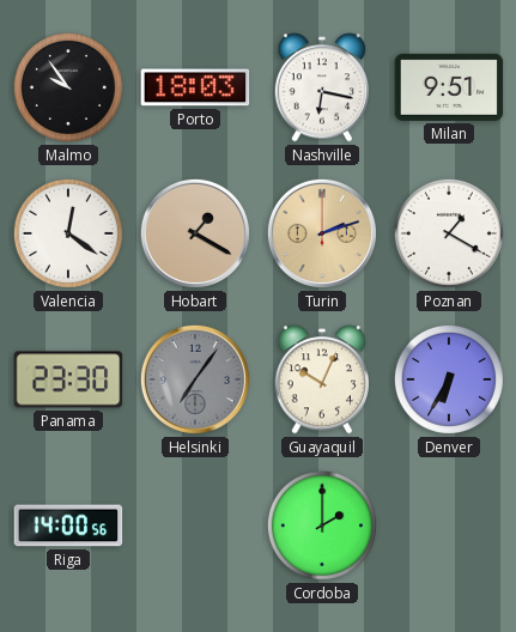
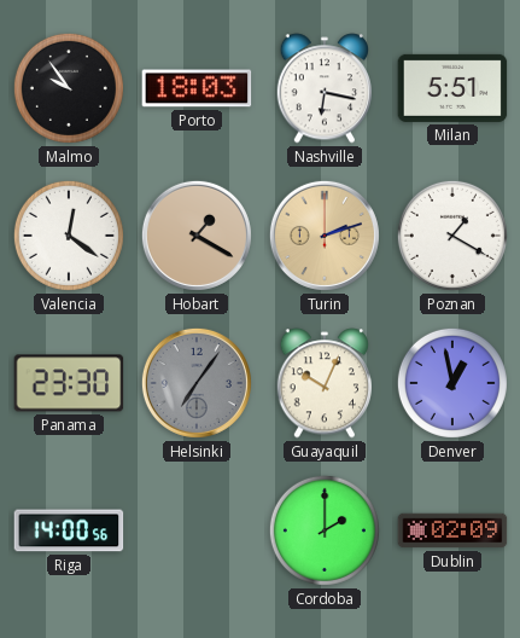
Milan: 9:51 -> 5:51 (452, 88)
Denver: 6:35 -> 12:58 (452, 383)
Dublin: none -> 02:09 (452, 530)
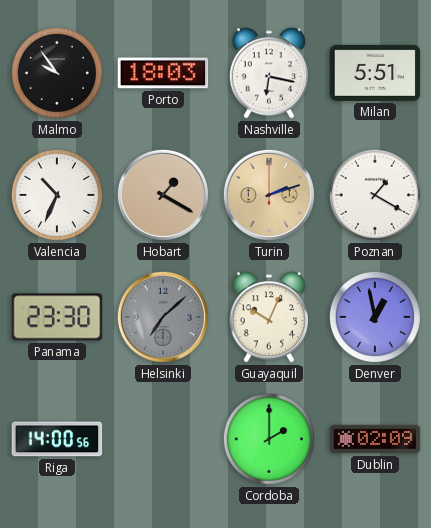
Valencia: 12:21 -> 10:34 (57, 195)
Helsinki: 7:06 -> 7:08 (163, 317)
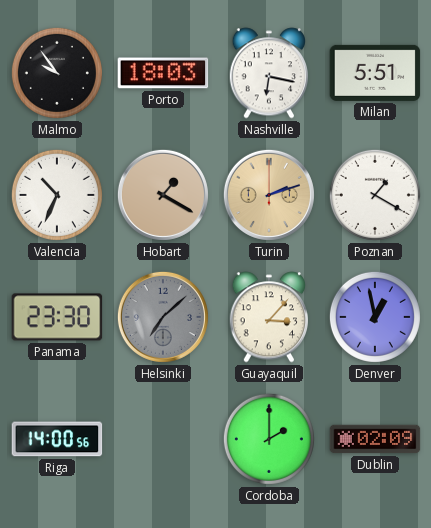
Guayaquil: 10:04 -> 3:07 (269, 317)
